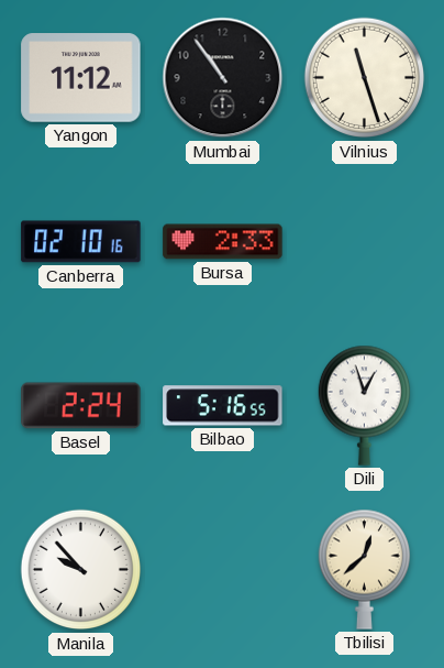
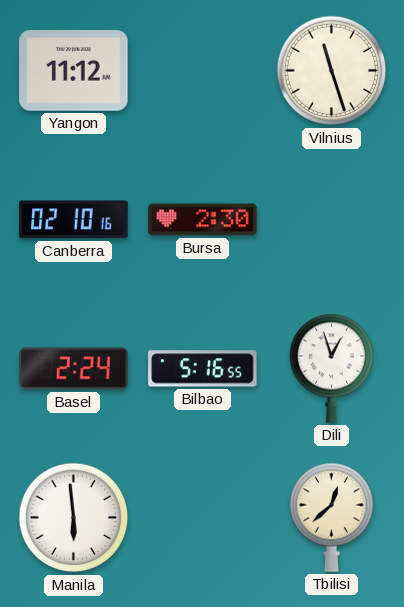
Mumbai: 10:54 -> none (223, 78)
Bursa: 2:33 -> 2:30 (203, 220)
Manila: 9:53 -> 5:59 (74, 518)
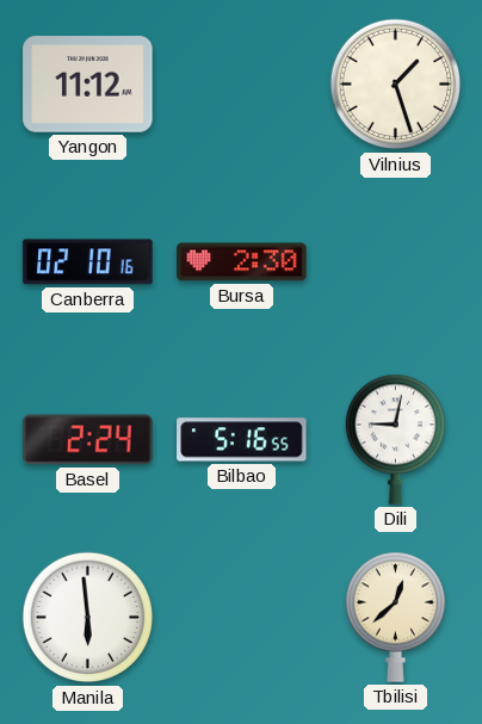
Vilnius: 11:27 -> 1:27 (396, 85)
Dili: 12:57 -> 9:02 (395, 439)
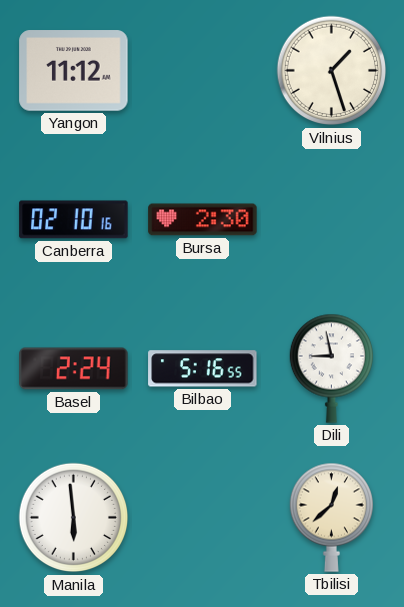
Dili: 9:02 -> 8:58 (331, 368)
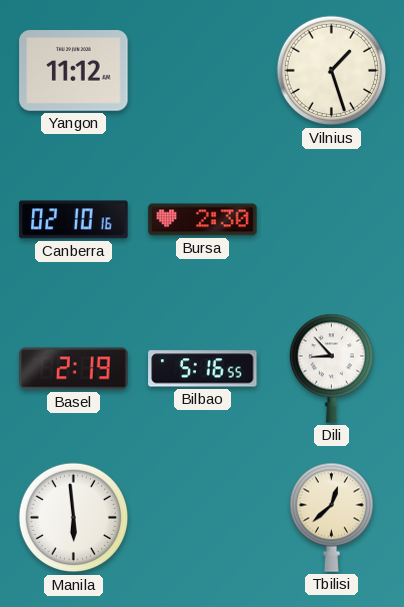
Basel: 2:24 -> 2:19 (74, 369)
Dili: 8:58 -> 8:53 (331, 368)
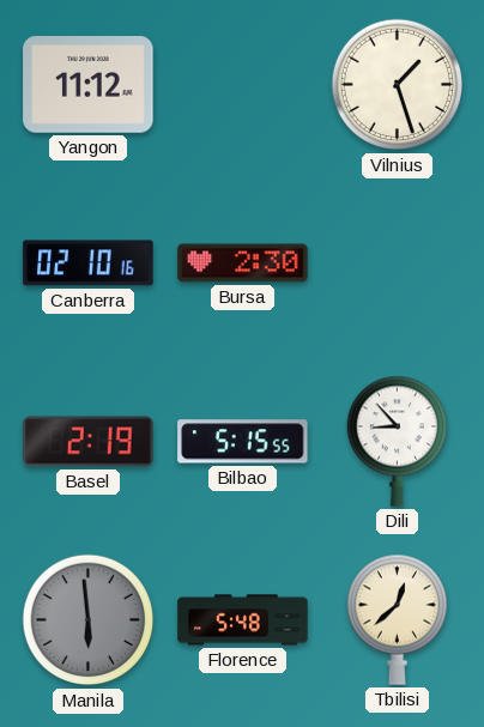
Bilbao: 5:16 -> 5:15 (243, 442)
Manila dial: white -> grey (89, 620)
Florence: none -> 5:48 (243, 620)
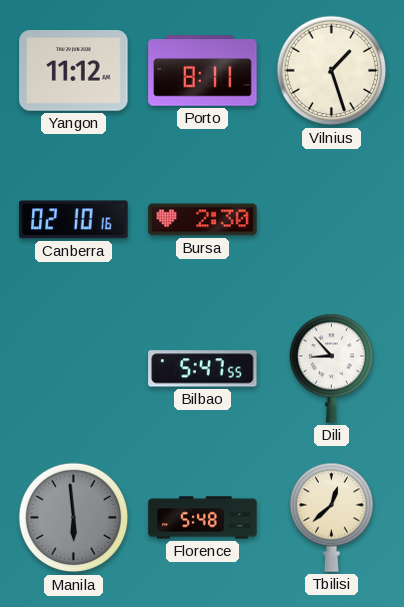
Porto: none -> 8:11 (203, 71)
Basel: 2:19 -> none (89, 442)
Bilbao: 5:15 -> 5:47 (203, 369)
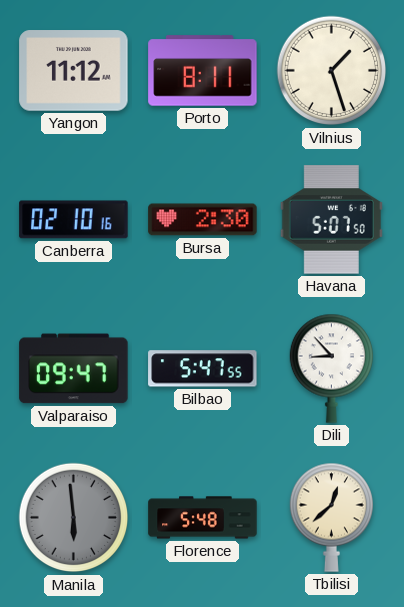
Havana: none -> 5:07 (331, 220)
Valparaiso: none -> 09:47 (74, 369)
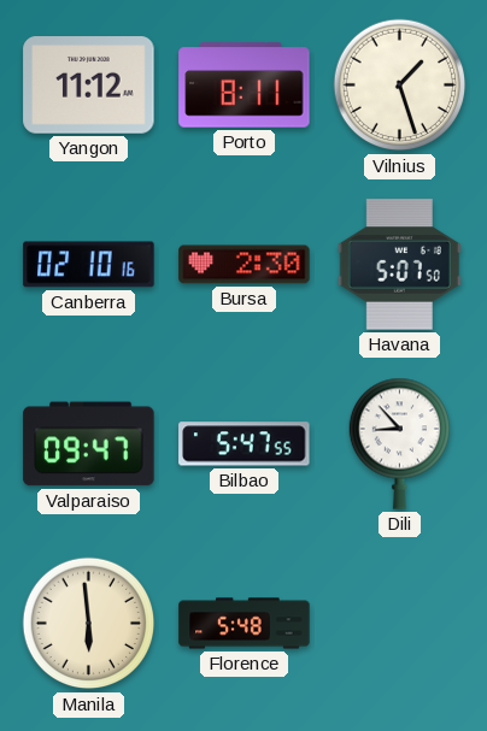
Manila dial: grey -> cream (89, 624)
Tbilisi: 12:38 -> none (331, 517)
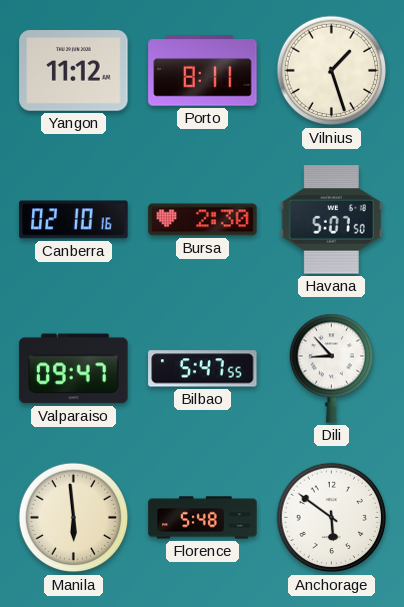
Anchorage: none -> 5:51 (332, 518)
